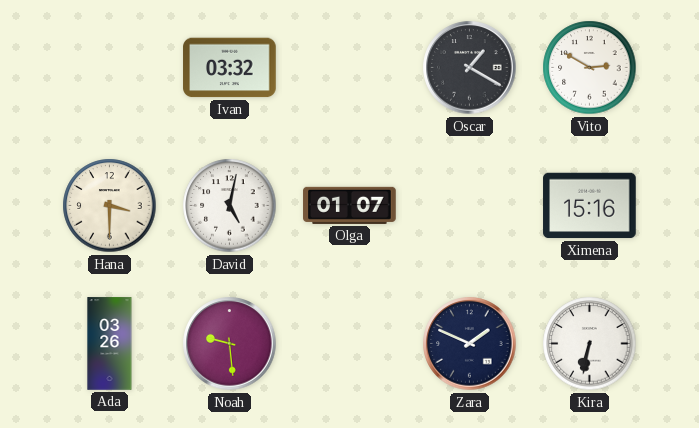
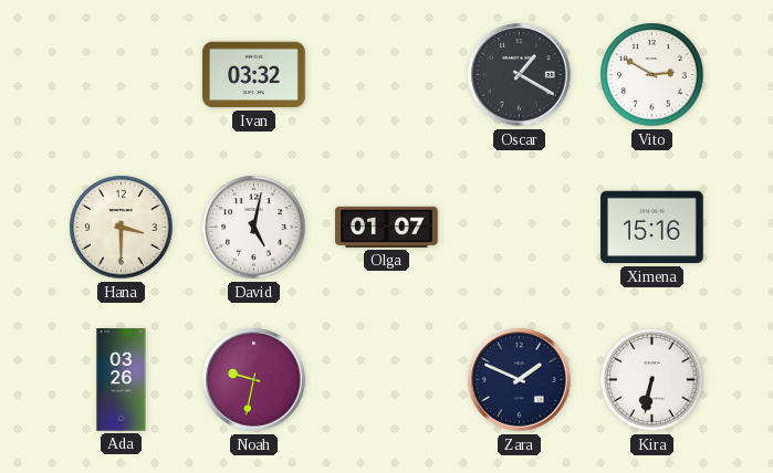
Noah: 9:29 -> 9:32 (254, 380)
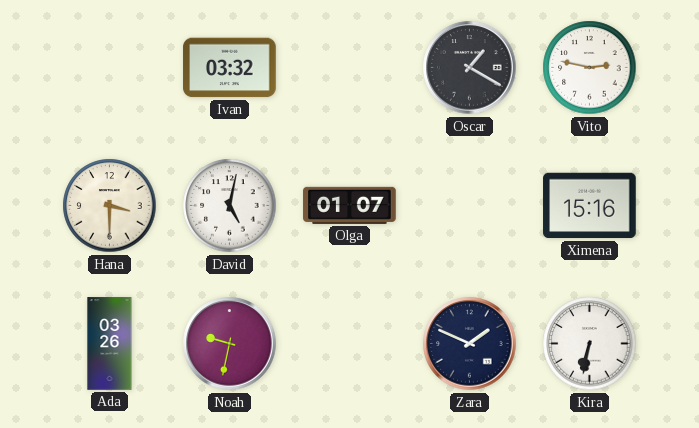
Vito: 2:50 -> 2:47 (590, 68)
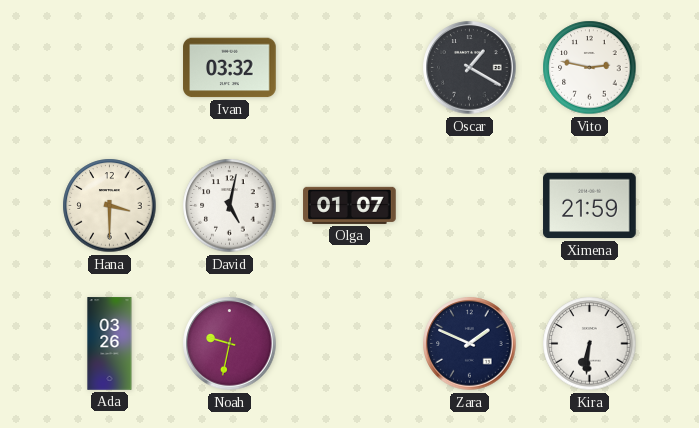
Ximena: 15:16 -> 21:59 (590, 206)
Kira: 6:32 -> 6:31 (590, 344)
